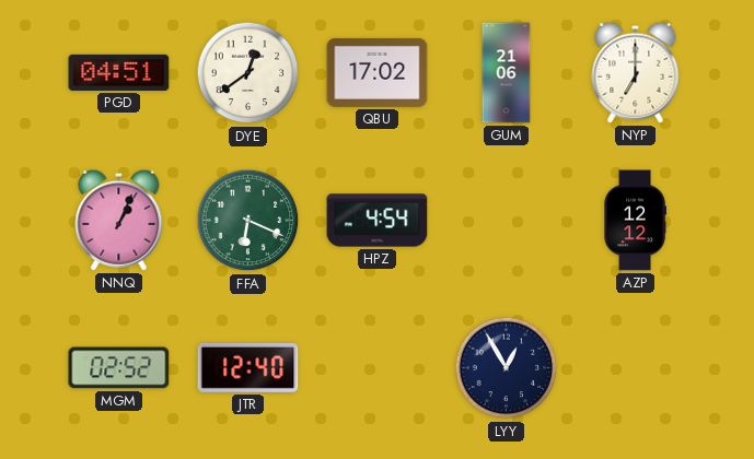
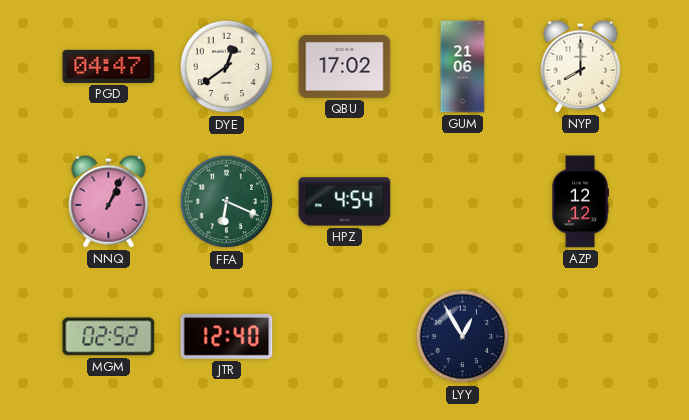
PGD: 04:51 -> 04:47 (109, 66)
NYP: 7:00 -> 8:00 (581, 66)
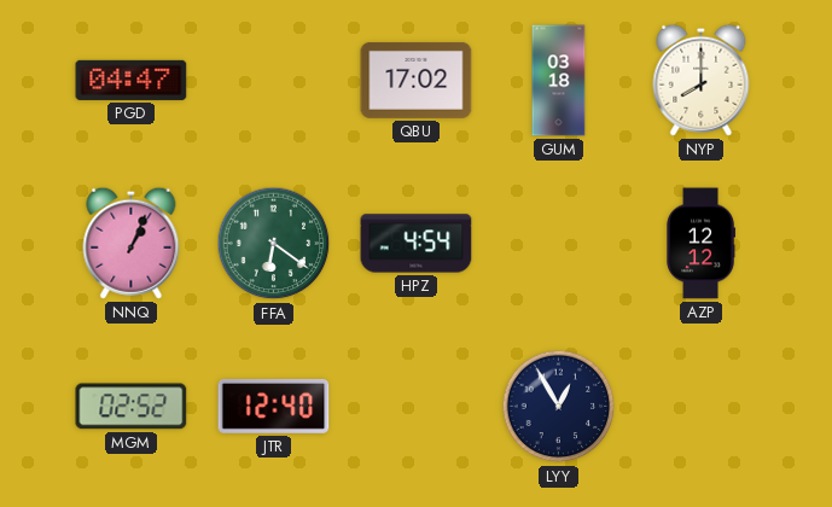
DYE: 12:39 -> none (227, 67)
GUM: 21:06 -> 03:18 (559, 81)
FFA: 6:19 -> 6:21 (274, 244)
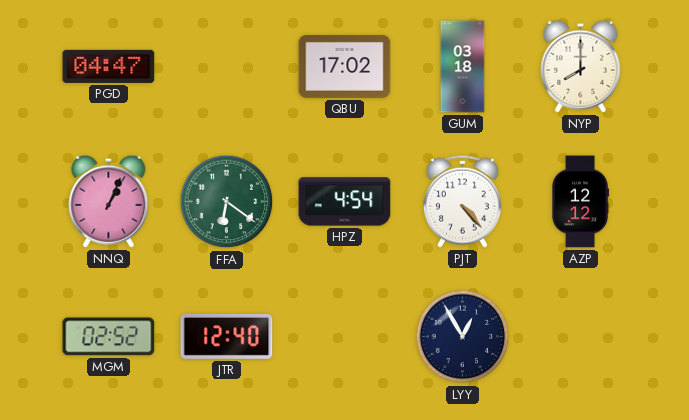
PJT: none -> 4:23 (462, 201)
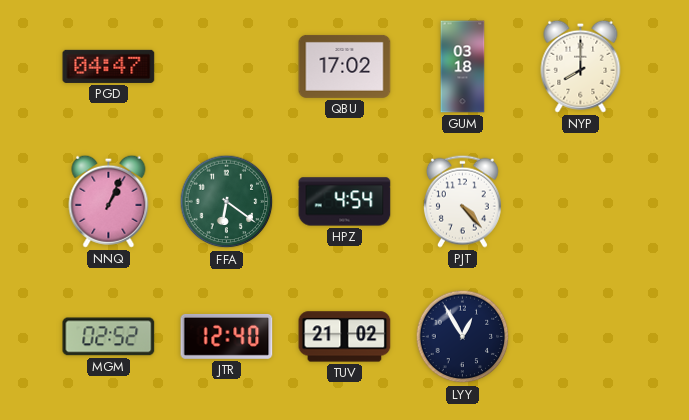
AZP: 12:12 -> none (580, 202)
TUV: none -> 21:02 (345, 337)
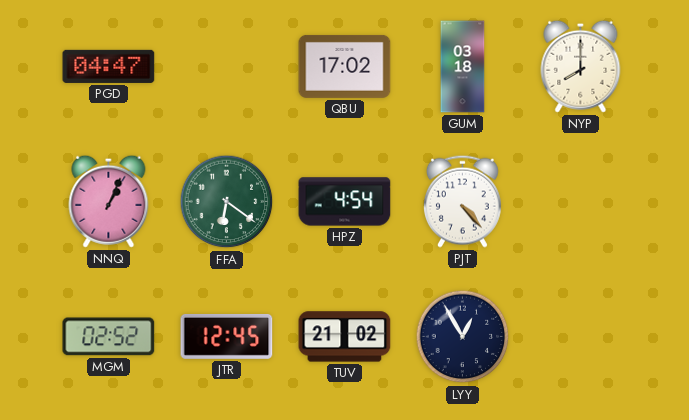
JTR: 12:40 -> 12:45 (227, 336)
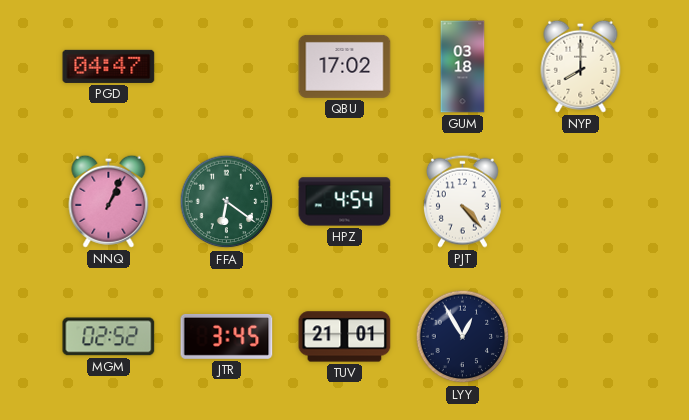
JTR: 12:45 -> 3:45 (227, 336)
TUV: 21:02 -> 21:01 (345, 337)
